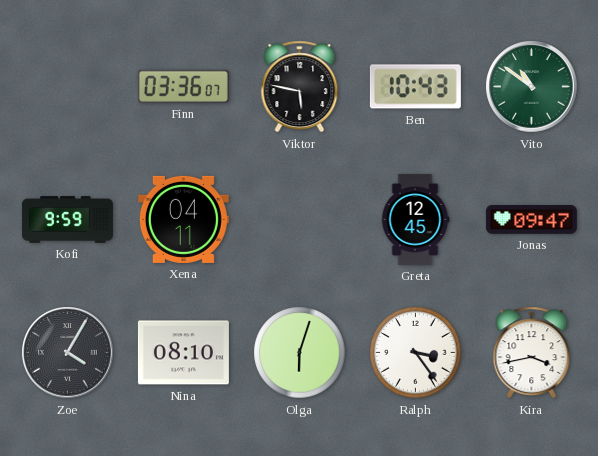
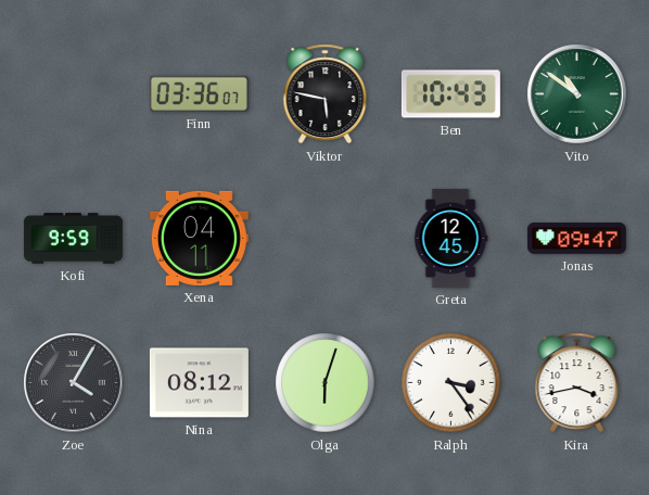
Nina: 08:10 -> 08:12 (199, 383)
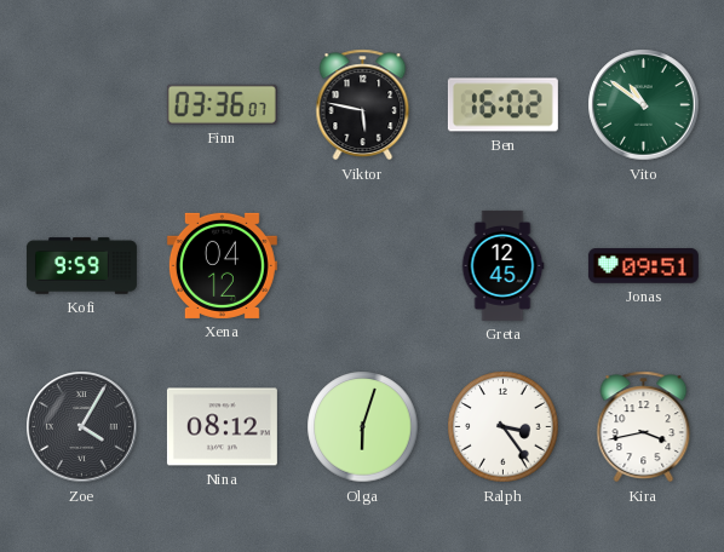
Ben: 10:43 -> 16:02 (502, 105)
Xena: 04:11 -> 04:12 (222, 265)
Jonas: 09:47 -> 09:51 (643, 266)
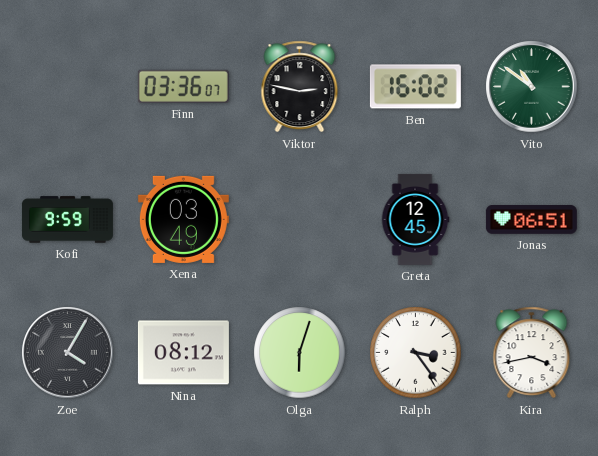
Viktor: 5:47 -> 2:47 (300, 87)
Xena: 04:12 -> 03:49 (183, 219)
Jonas: 09:51 -> 06:51 (531, 220)
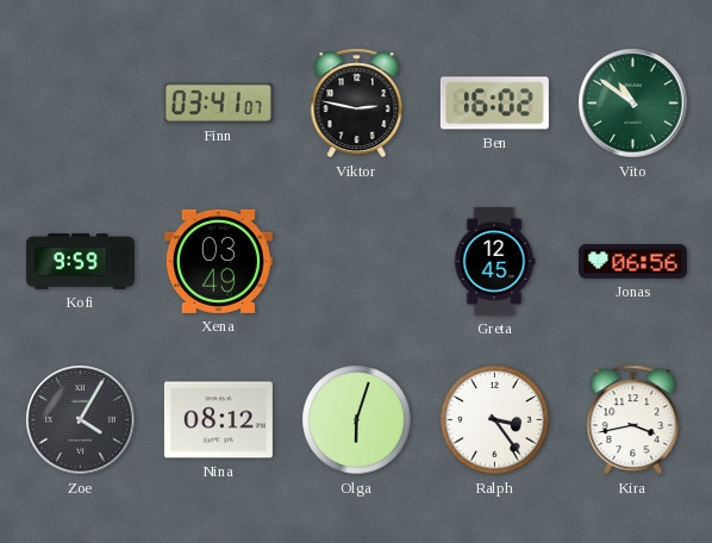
Finn: 03:36 -> 03:41 (218, 102)
Jonas: 06:51 -> 06:56 (632, 262)
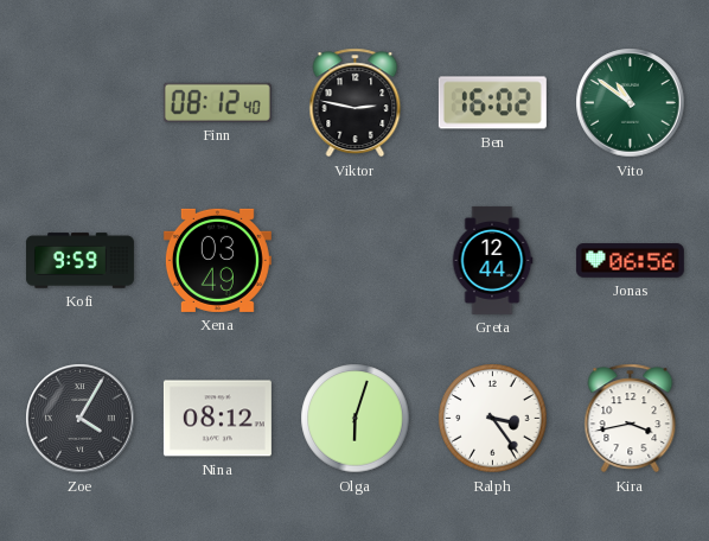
Finn: 03:41 -> 08:12 (217, 102)
Greta: 12:45 -> 12:44 (492, 260)
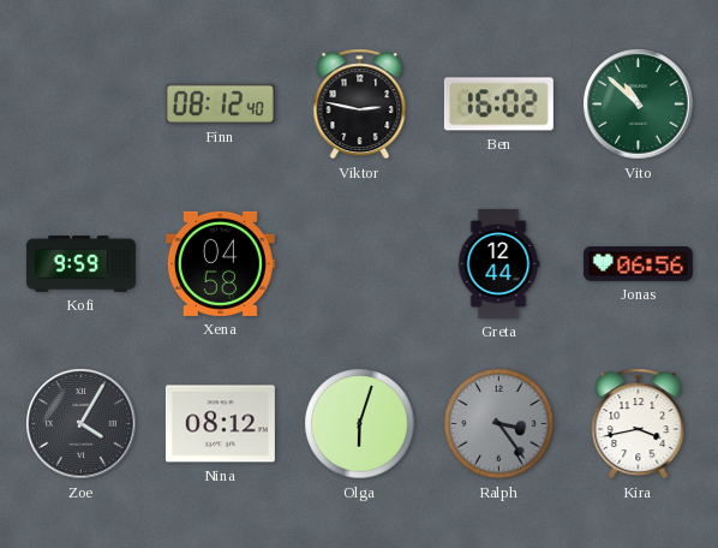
Vito: 10:51 -> 10:52 (639, 105)
Xena: 03:49 -> 04:58 (220, 263)
Ralph dial: white -> grey (499, 424)
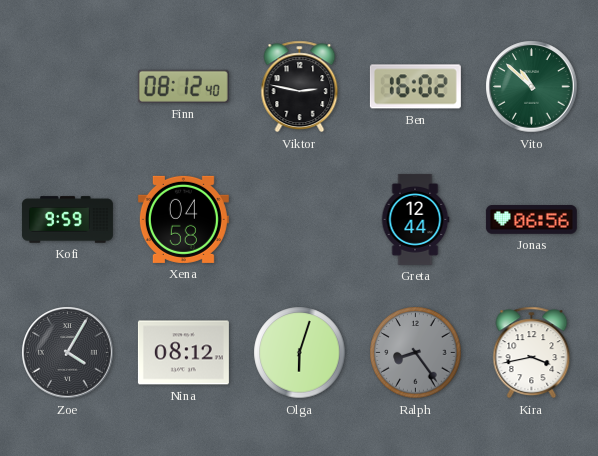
Ralph: 3:24 -> 8:24 (416, 353)
